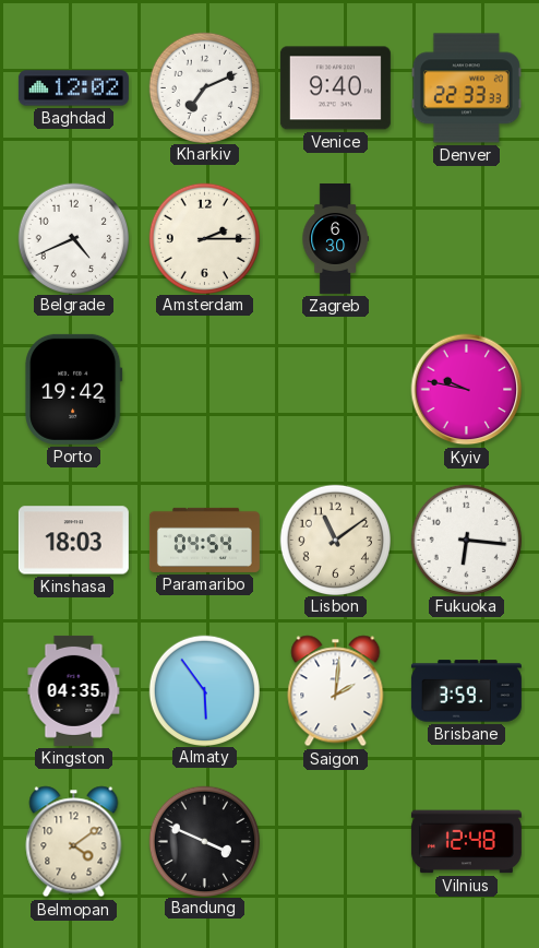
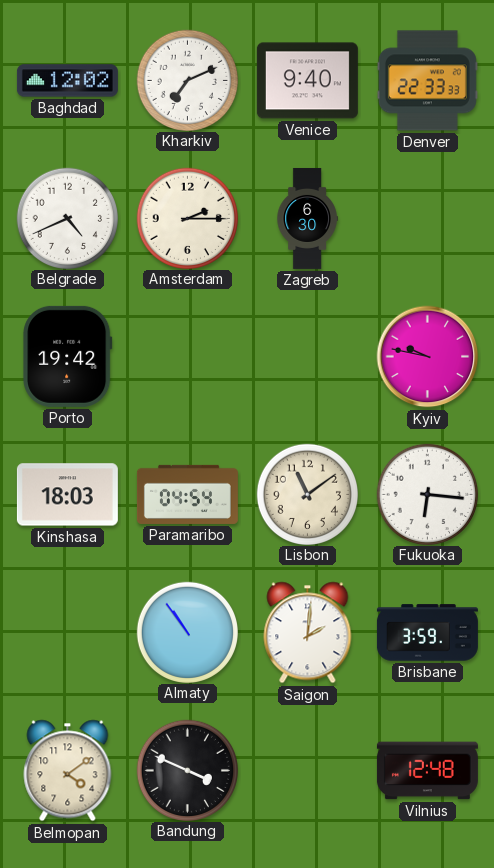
Kingston: 04:35 -> none (74, 690)
Almaty: 5:54 -> 10:54 (187, 632)
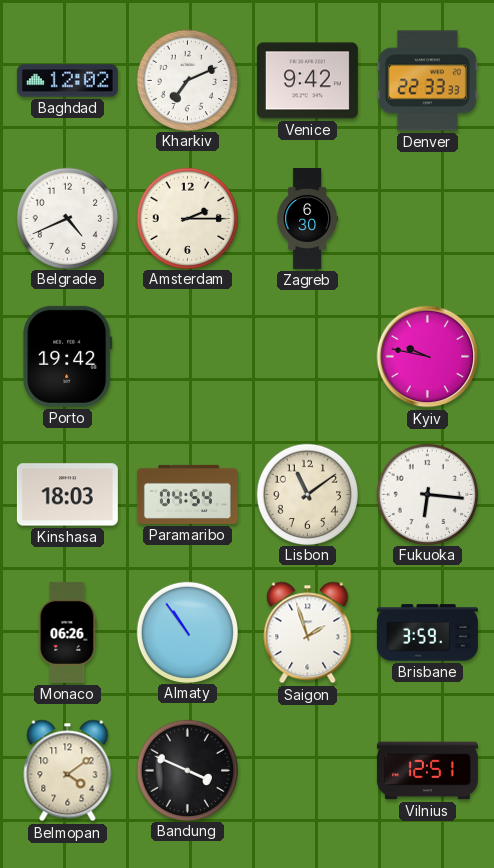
Venice: 9:40 -> 9:42 (307, 81)
Monaco: none -> 06:26 (67, 632)
Saigon: 2:01 -> 1:57 (308, 633)
Vilnius: 12:48 -> 12:51 (427, 771)
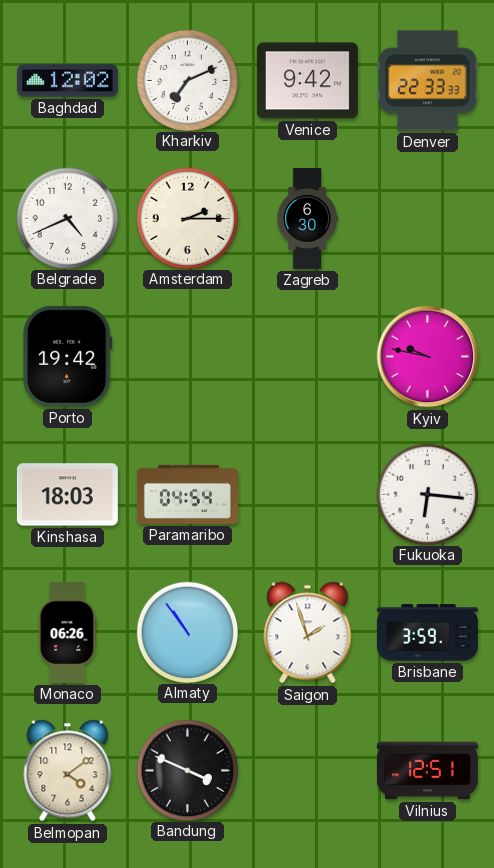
Lisbon: 11:09 -> none (307, 494)
